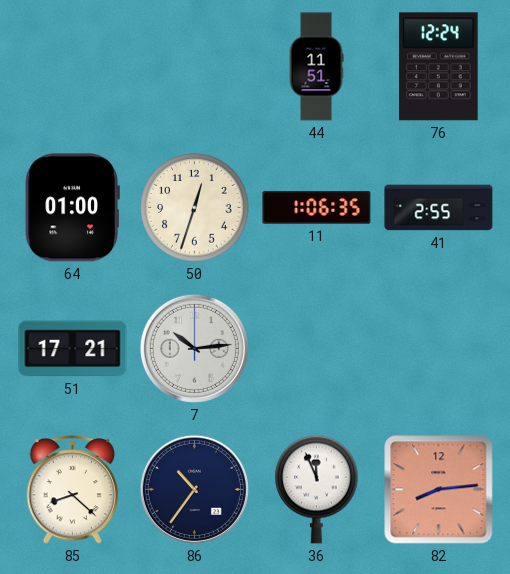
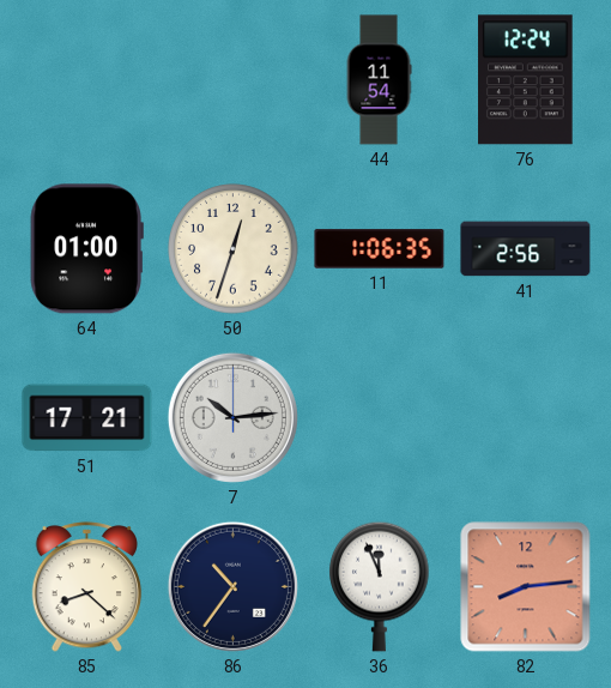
44: 11:51 -> 11:54 (379, 80)
41: 2:55 -> 2:56 (526, 249)
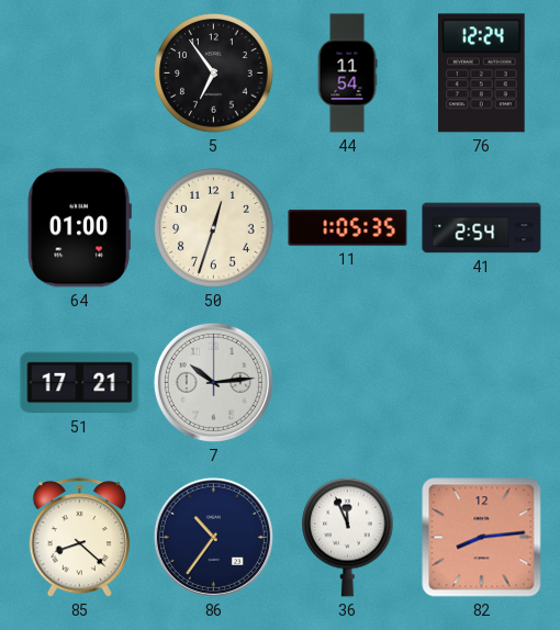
5: none -> 6:54 (214, 74)
11: 1:06 -> 1:05 (348, 228)
41: 2:56 -> 2:54 (482, 228)
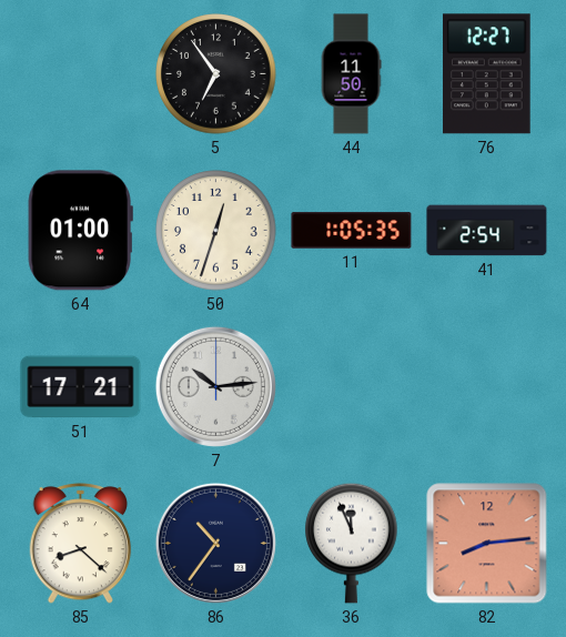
44: 11:54 -> 11:50 (351, 74)
76: 12:24 -> 12:27 (487, 74)
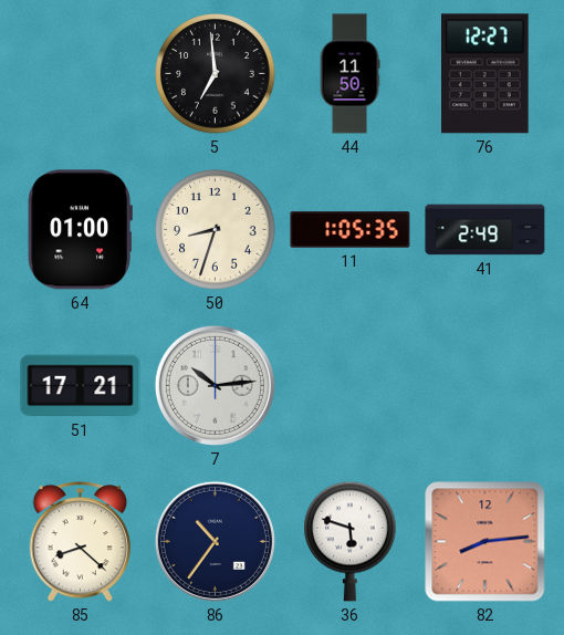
5: 6:54 -> 6:59 (216, 74)
50: 12:33 -> 8:33 (216, 230)
41: 2:54 -> 2:49 (485, 230)
36: 11:56 -> 5:48 (351, 541)
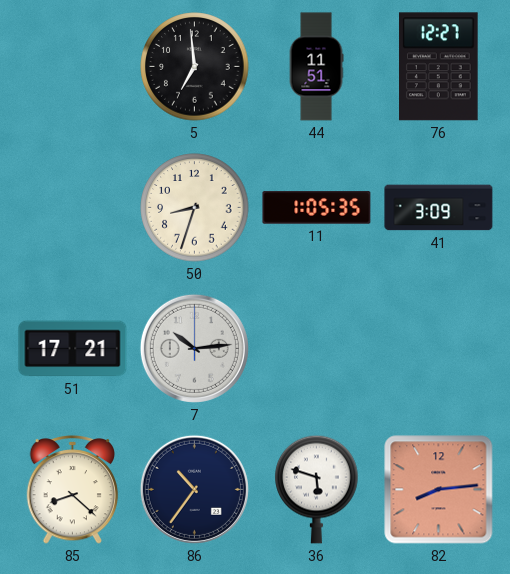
44: 11:50 -> 11:51 (316, 67)
64: 01:00 -> none (80, 230)
41: 2:49 -> 3:09 (439, 208)
